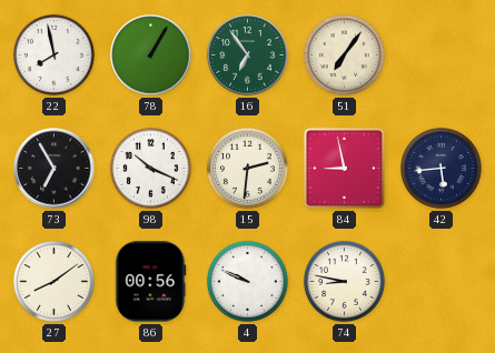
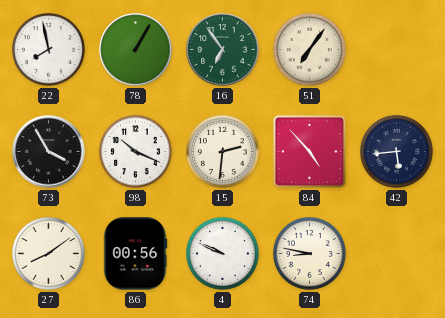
73: 6:55 -> 3:55 (49, 152)
84: 8:58 -> 4:53 (309, 151)
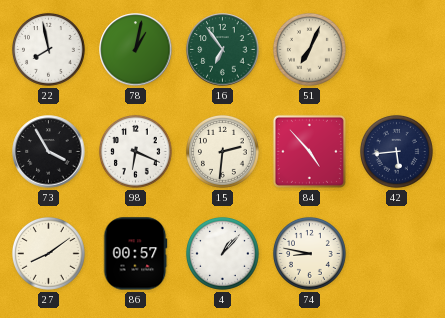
78: 1:05 -> 1:02 (136, 50)
51: 7:06 -> 7:04 (309, 49)
98: 10:19 -> 6:19 (135, 151)
86: 00:56 -> 00:57 (136, 254)
4: 9:49 -> 1:07 (222, 253)
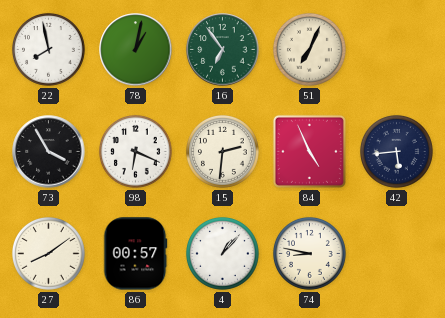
84: 4:53 -> 4:56 (309, 151)
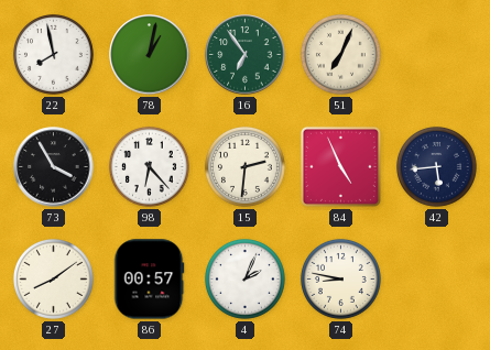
98: 6:19 -> 6:23 (149, 166)
4: 1:07 -> 2:04 (244, 278)
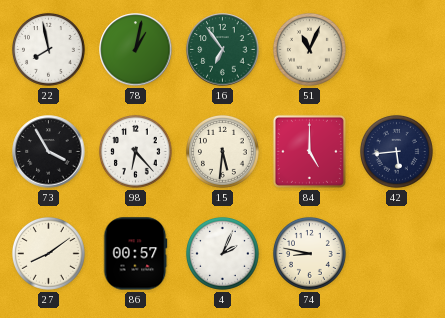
51: 7:04 -> 11:04 (309, 49)
15: 2:31 -> 5:31 (222, 151)
84: 4:56 -> 5:00 (309, 151)
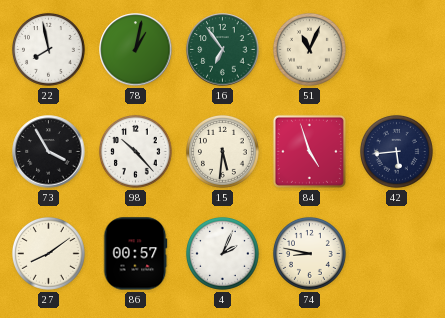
98: 6:23 -> 10:23 (135, 151)
84: 5:00 -> 4:57 (309, 151)
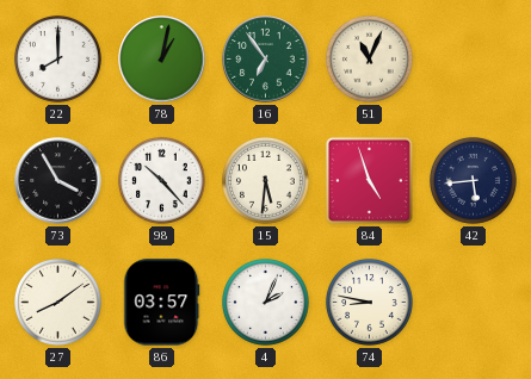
22: 7:58 -> 8:00 (57, 58)
86: 00:57 -> 03:57 (162, 303)
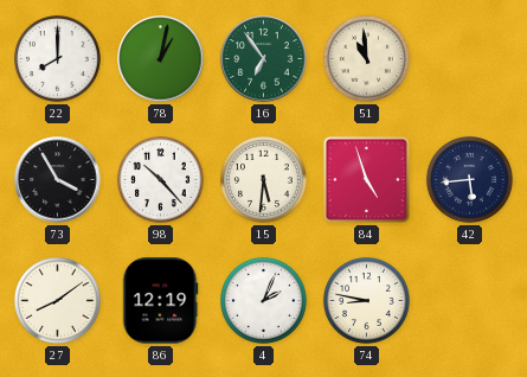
51: 11:04 -> 10:59 (366, 58)
86: 03:57 -> 12:19 (161, 301)
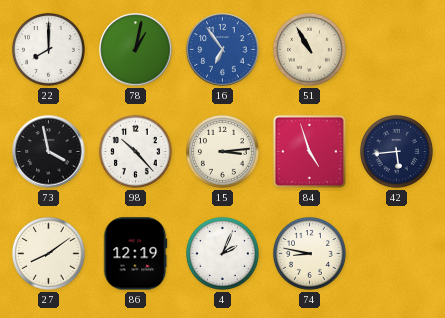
16 dial: green -> blue (223, 50)
51: 10:59 -> 10:55 (309, 49)
73: 3:55 -> 3:58 (49, 152)
15: 5:31 -> 3:14 (222, 151)
